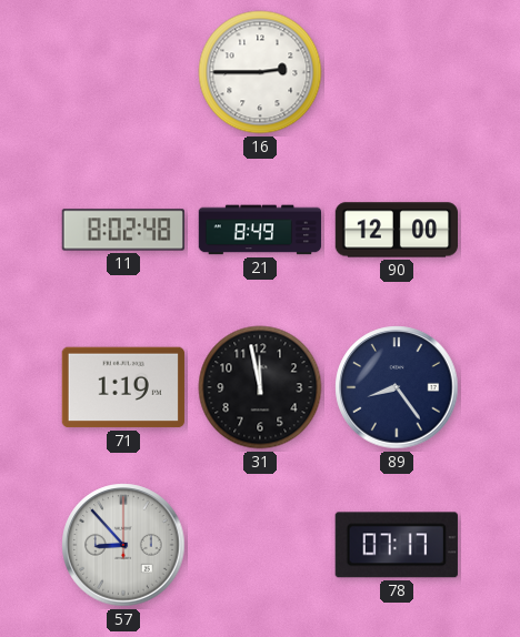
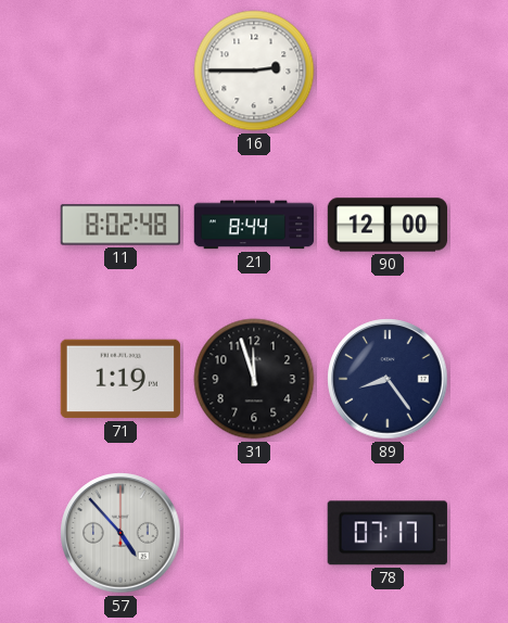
21: 8:49 -> 8:44 (254, 225)
31: 11:58 -> 11:57 (254, 379)
57: 8:53 -> 4:53 (120, 533)
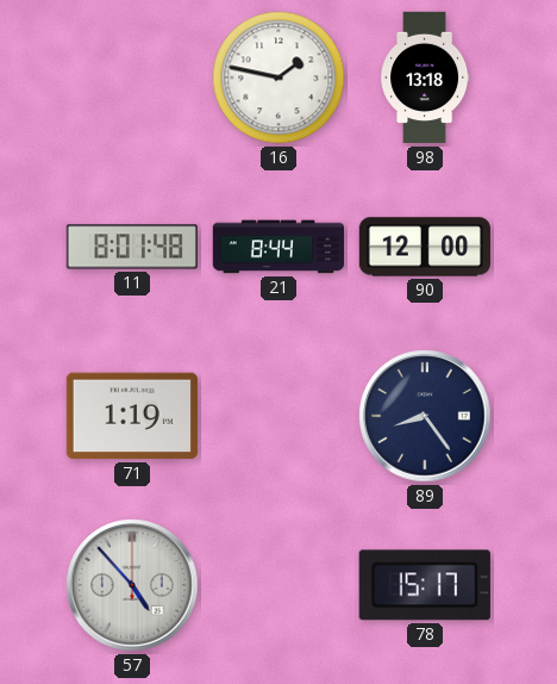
16: 2:45 -> 1:47 (278, 77)
98: none -> 13:18 (425, 77)
11: 8:02 -> 8:01 (131, 247)
31: 11:57 -> none (254, 379)
78: 07:17 -> 15:17 (425, 585)
